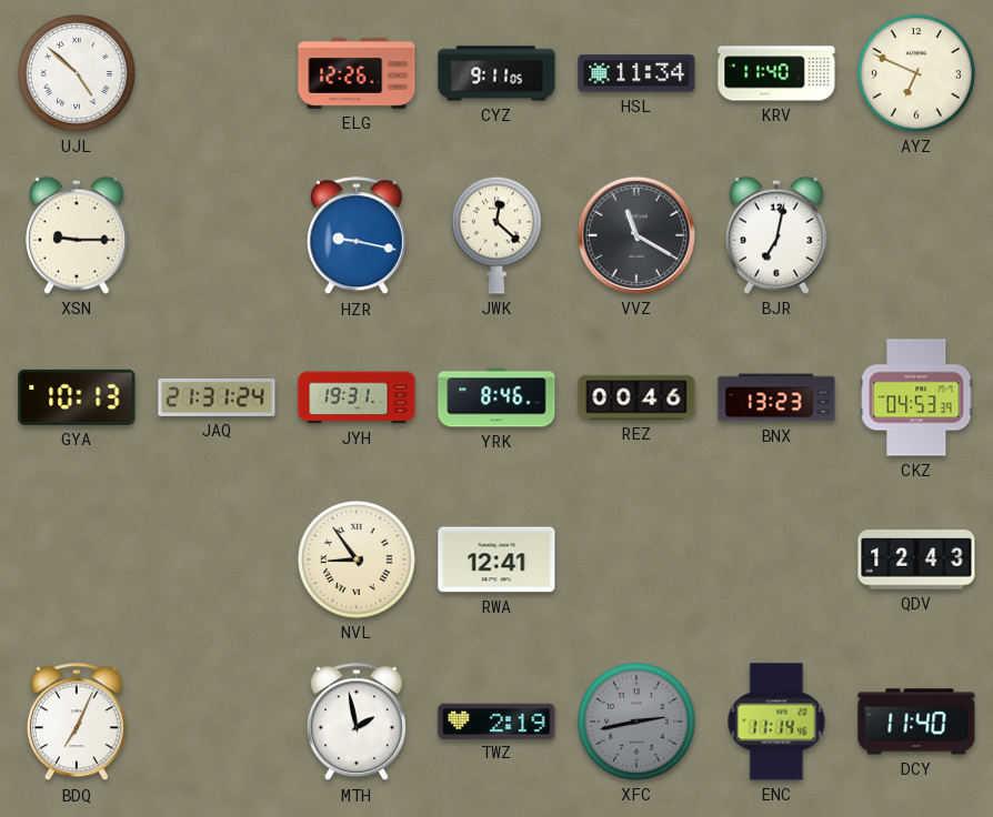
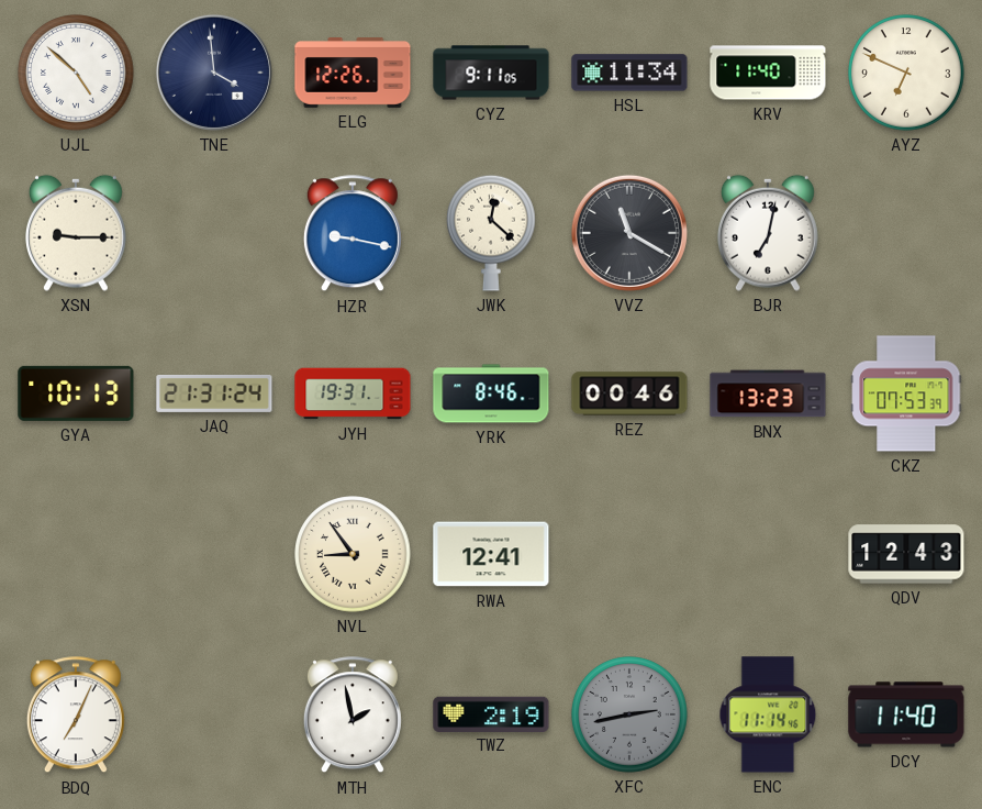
TNE: none -> 3:59 (214, 73)
CKZ: 04:53 -> 07:53 (906, 394)
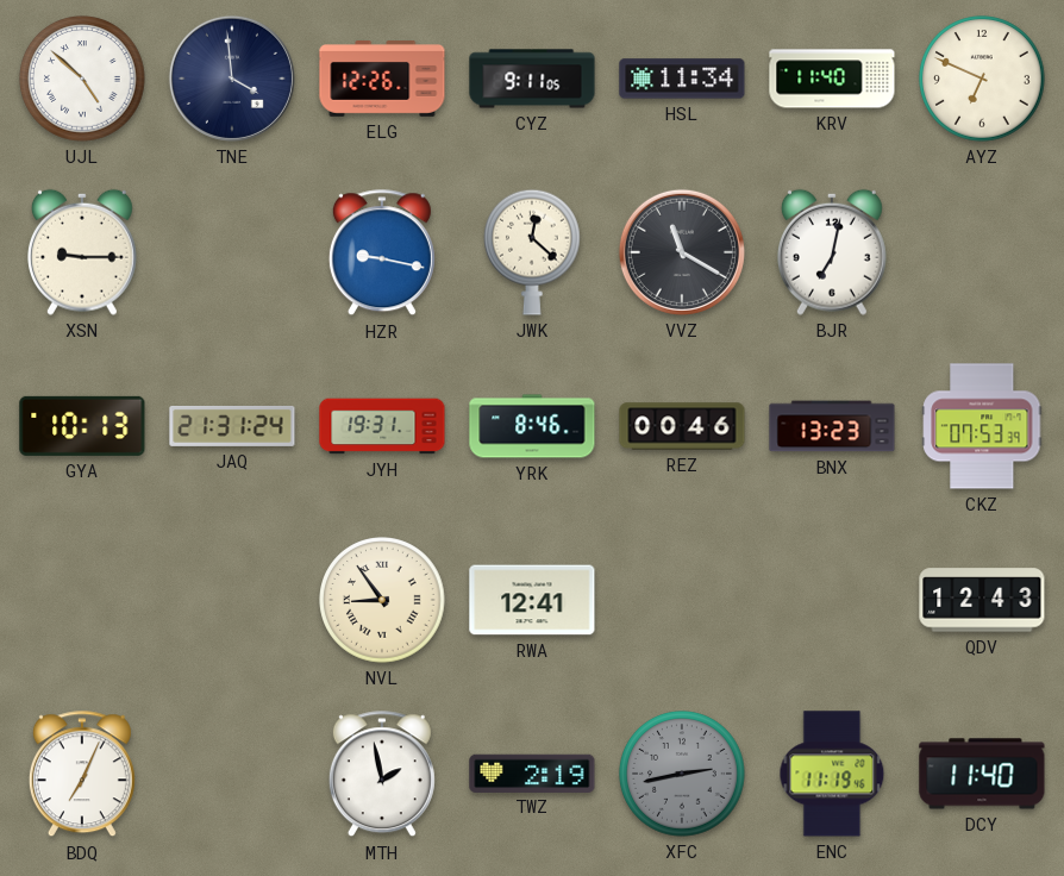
ENC: 11:14 -> 11:19 (832, 774)
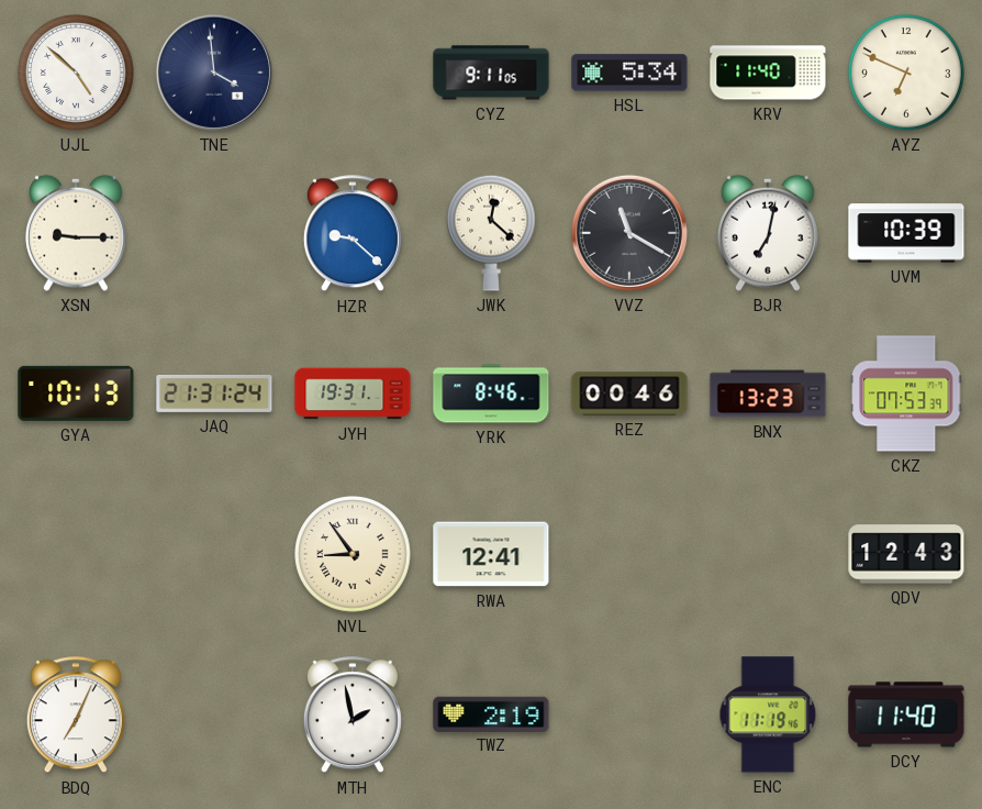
ELG: 12:26 -> none (382, 80)
HSL: 11:34 -> 5:34 (629, 73)
HZR: 9:17 -> 9:22 (353, 234)
UVM: none -> 10:39 (906, 233)
XFC: 2:43 -> none (682, 774)
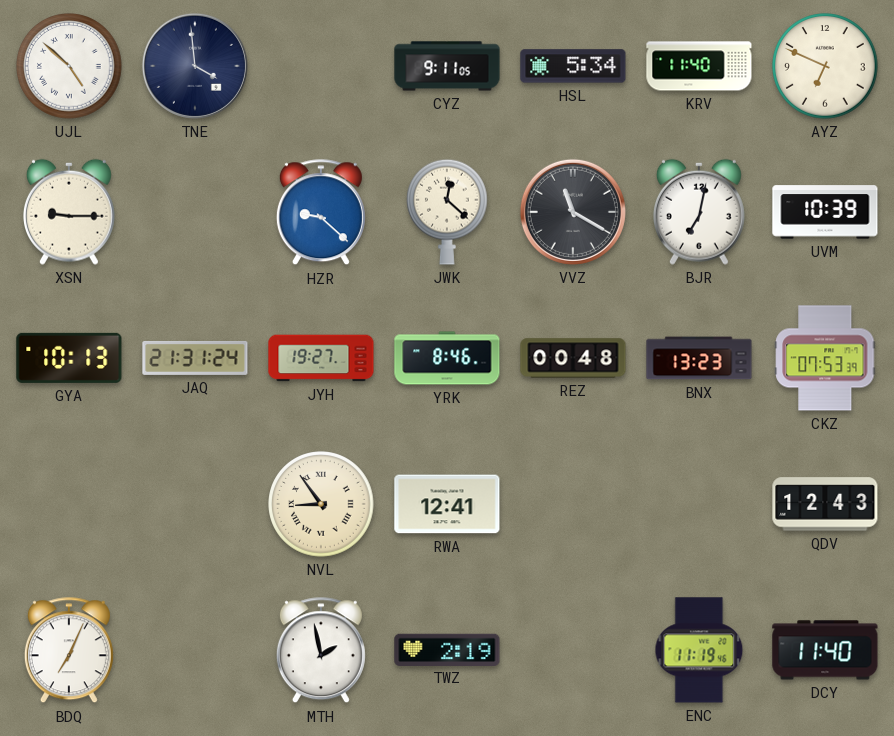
JYH: 19:31 -> 19:27 (321, 358)
REZ: 00:46 -> 00:48 (573, 358)
